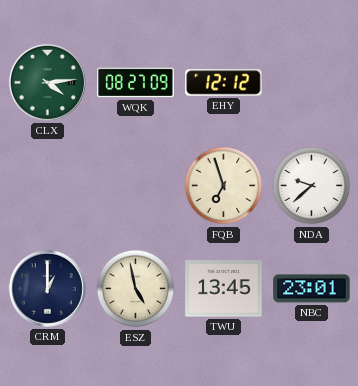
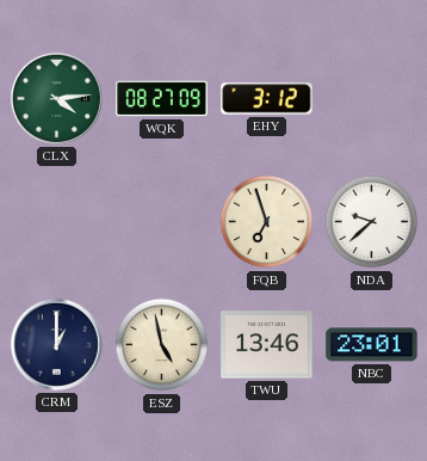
EHY: 12:12 -> 3:12 (267, 99)
TWU: 13:45 -> 13:46 (267, 345)
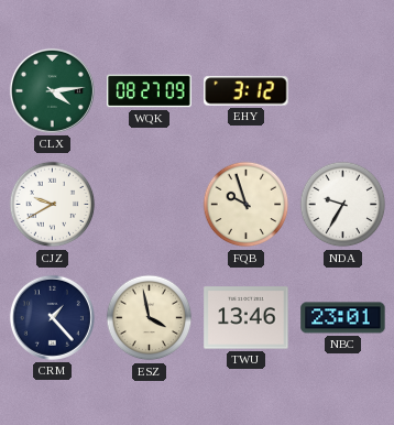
CJZ: none -> 9:40 (53, 205)
FQB: 6:57 -> 9:57 (247, 205)
NDA: 9:38 -> 9:35 (343, 205)
CRM: 1:00 -> 1:23 (52, 317)
ESZ: 4:58 -> 3:58 (150, 318)
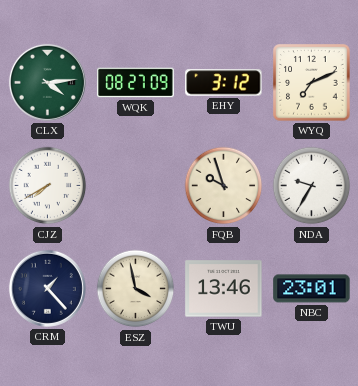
WYQ: none -> 7:11 (312, 83)
CJZ: 9:40 -> 7:40 (48, 186)
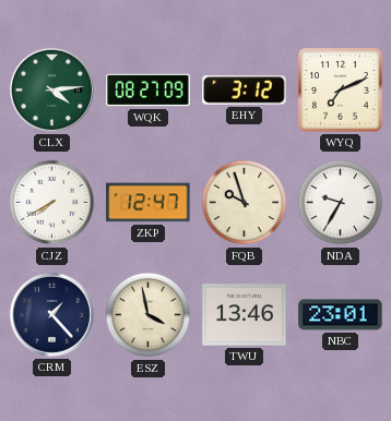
ZKP: none -> 12:47 (149, 203)
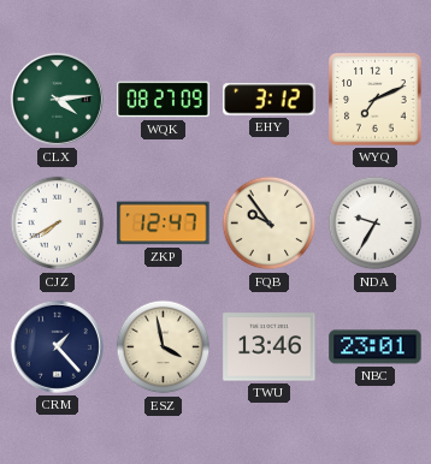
FQB: 9:57 -> 9:54 (270, 224)
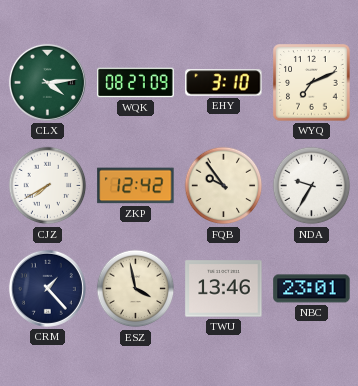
EHY: 3:12 -> 3:10 (224, 83)
ZKP: 12:47 -> 12:42 (136, 186)
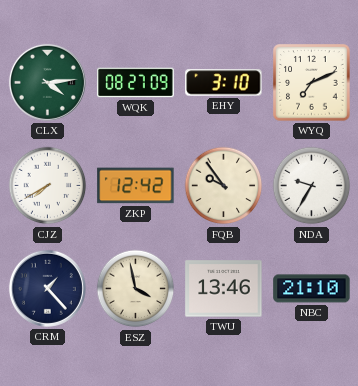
NBC: 23:01 -> 21:10 (312, 289)
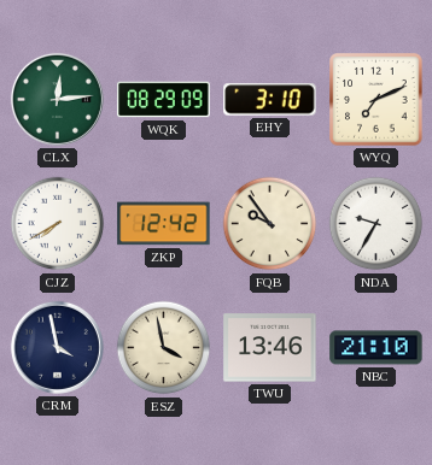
CLX: 4:14 -> 12:14 (57, 99)
WQK: 08:27 -> 08:29 (164, 100)
CRM: 1:23 -> 3:58 (57, 347)
